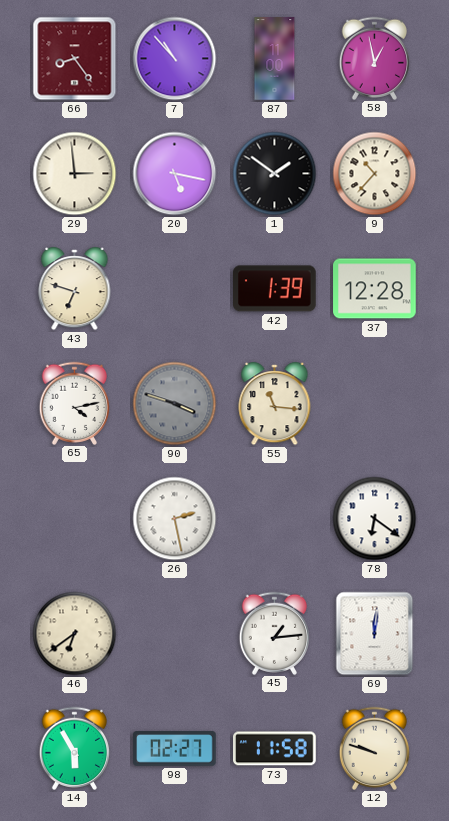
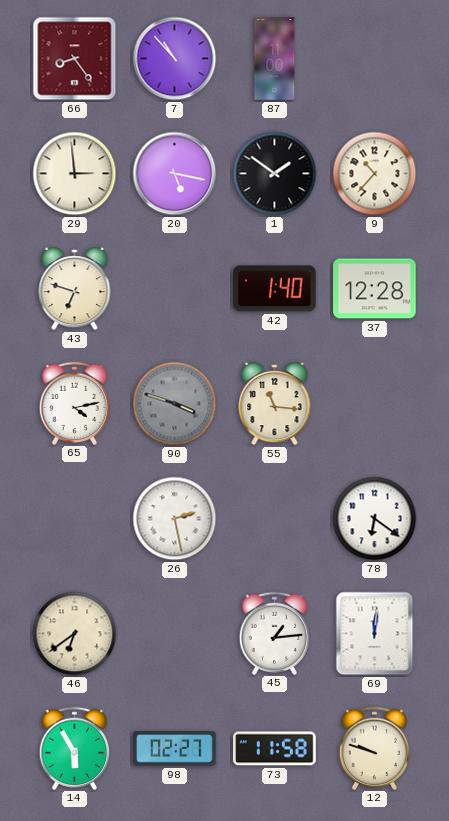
58: 12:58 -> none (375, 58)
42: 1:39 -> 1:40 (275, 289)
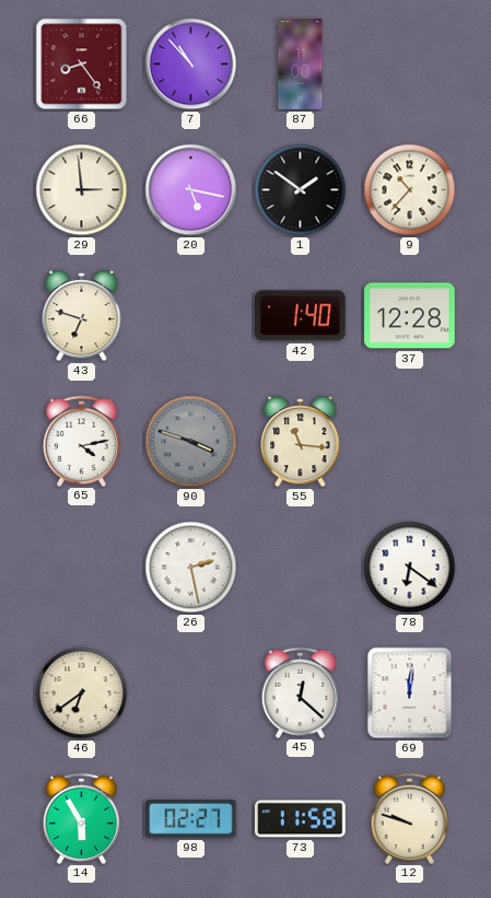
45: 1:14 -> 12:22 (301, 692)
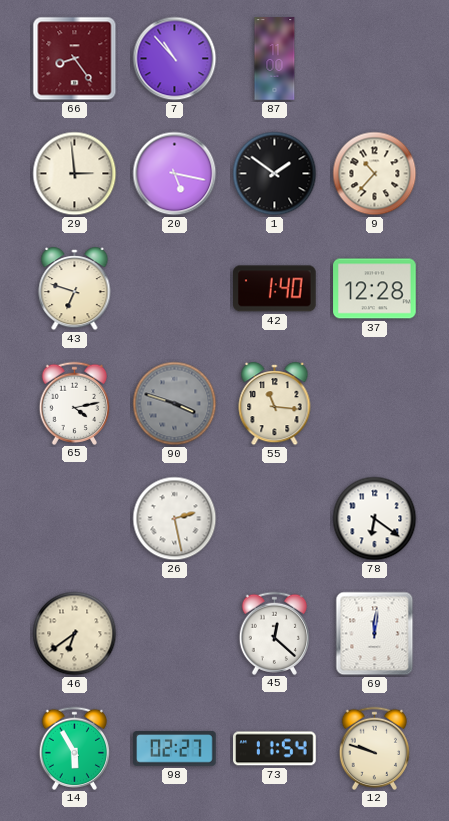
73: 11:58 -> 11:54 (275, 749)
